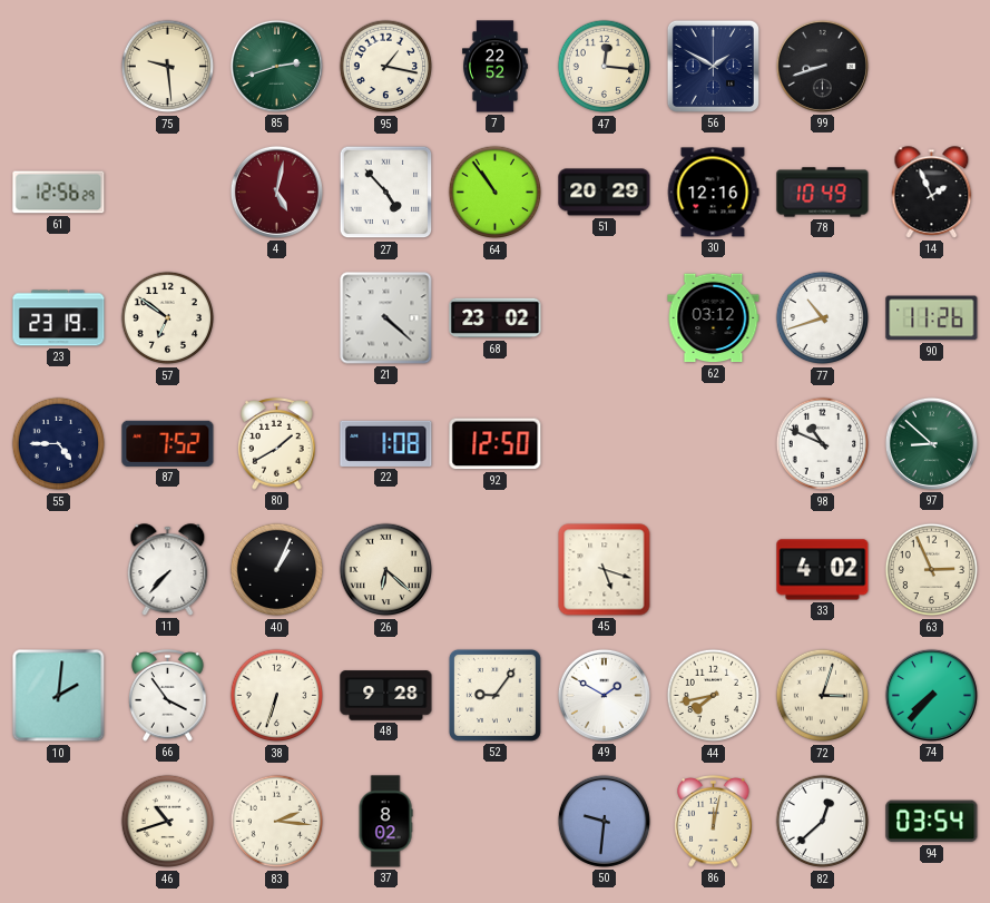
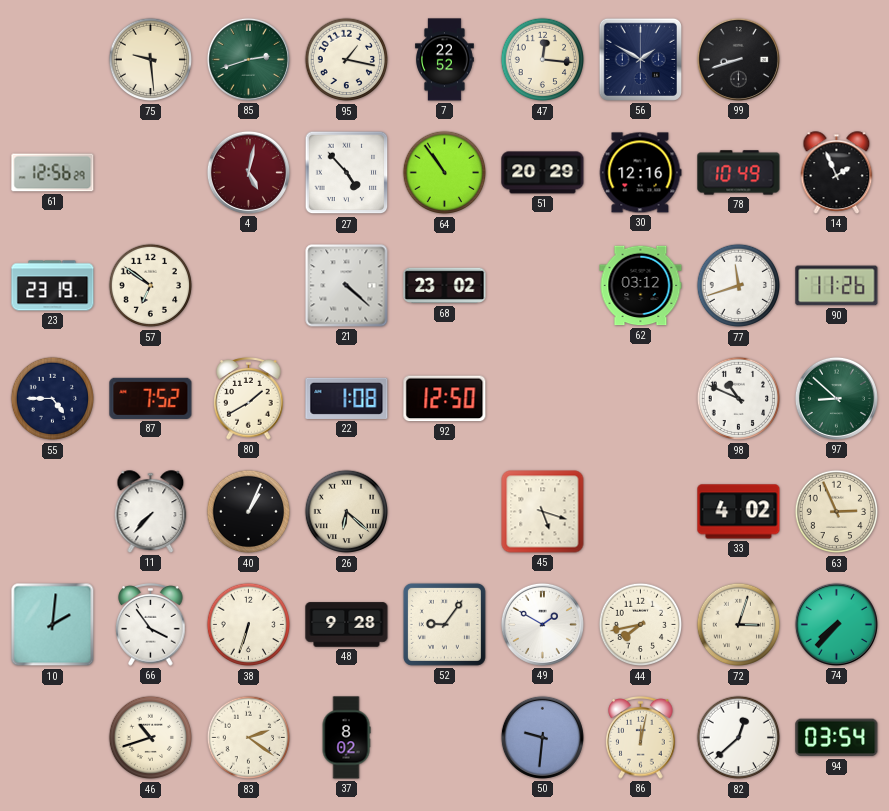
77: 10:42 -> 11:42 (739, 286)
83: 2:16 -> 2:21 (249, 738)
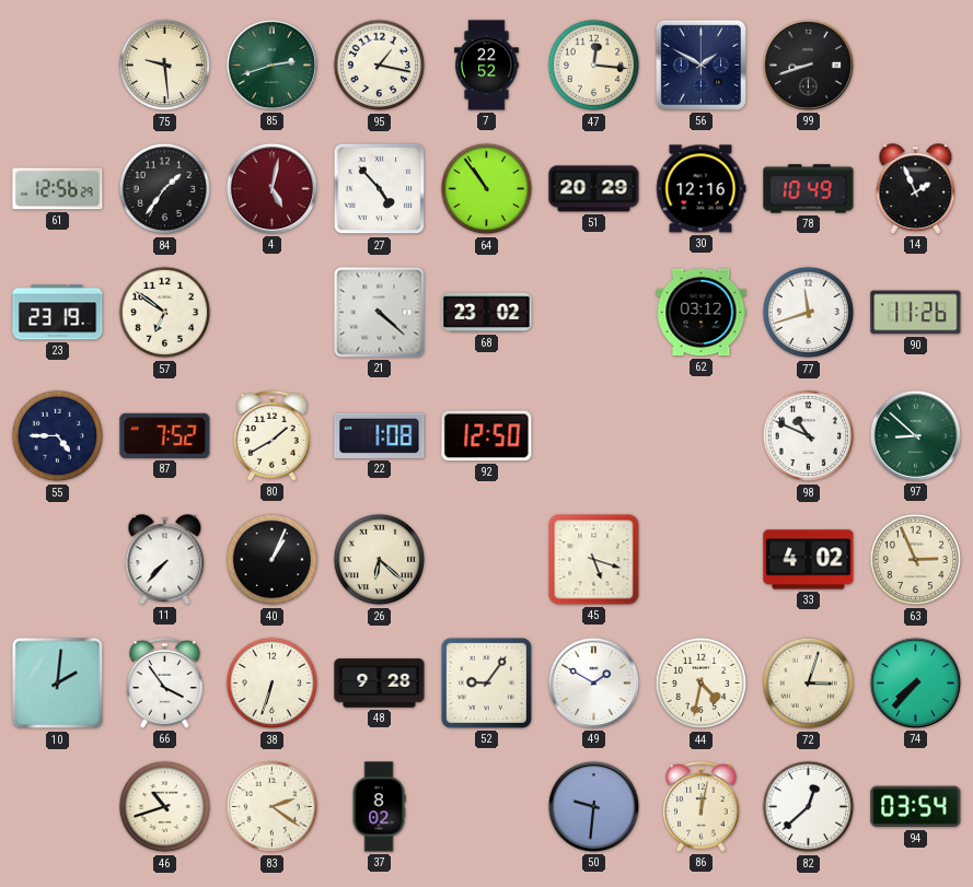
84: none -> 1:36 (165, 189)
44: 7:43 -> 4:32 (702, 684)
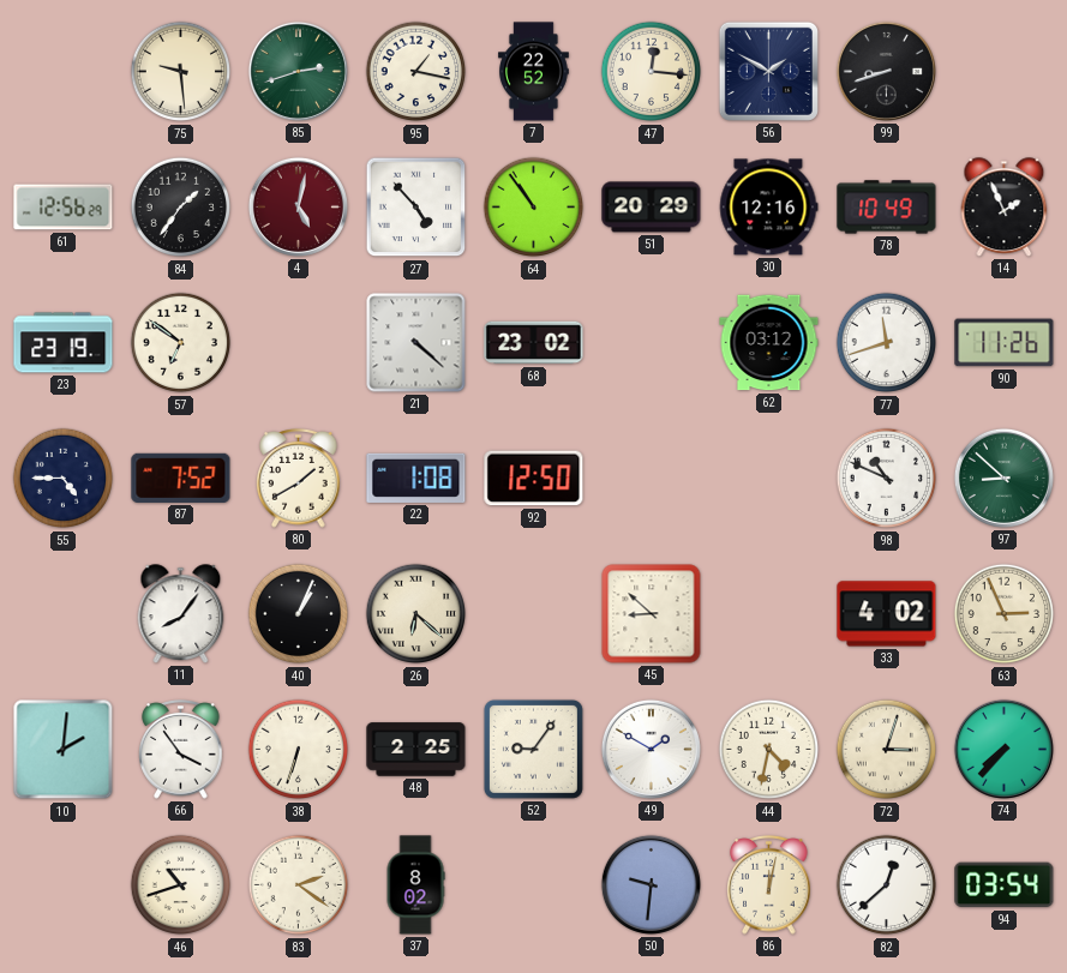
11: 7:37 -> 8:06 (181, 614)
45: 5:18 -> 8:52 (652, 614)
48: 9:28 -> 2:25 (416, 750)
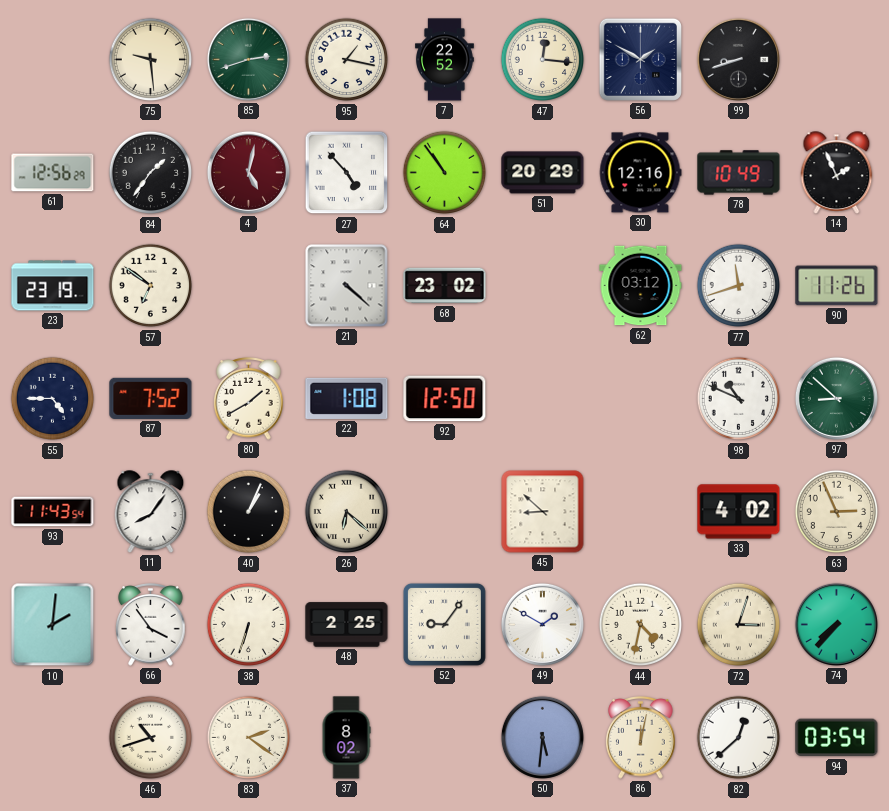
93: none -> 11:43 (53, 512)
50: 9:31 -> 5:31 (542, 737)
